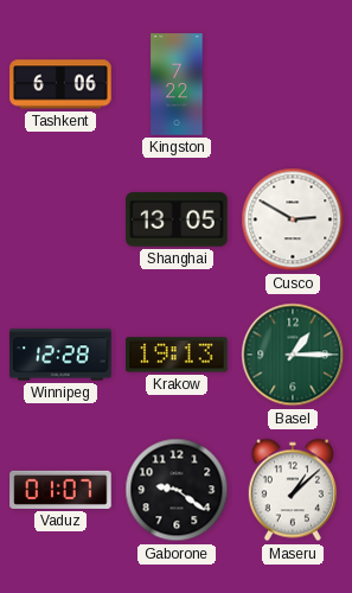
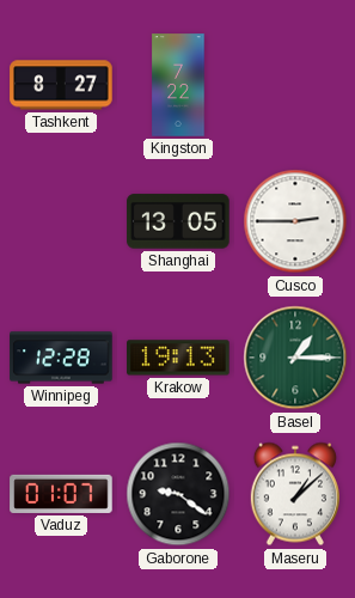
Tashkent: 6:06 -> 8:27 (61, 85)
Cusco: 2:50 -> 2:45 (295, 221)
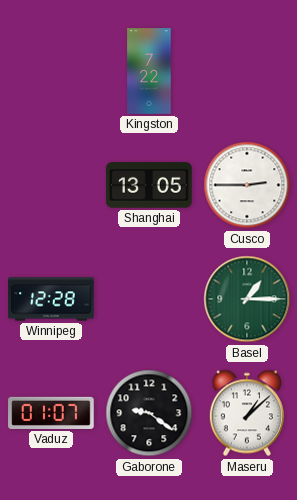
Tashkent: 8:27 -> none (61, 85)
Krakow: 19:13 -> none (178, 358)
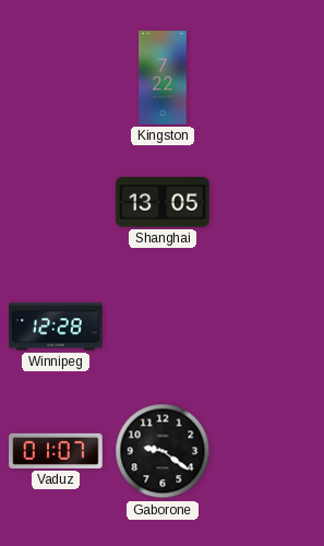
Cusco: 2:45 -> none (247, 185)
Basel: 1:15 -> none (247, 299)
Maseru: 1:08 -> none (247, 413)
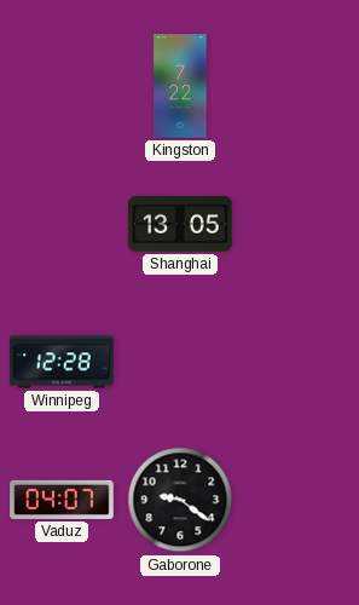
Vaduz: 01:07 -> 04:07 (62, 500)
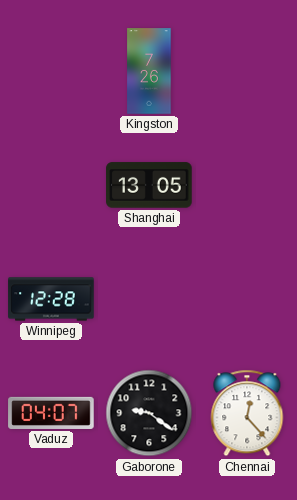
Kingston: 7:22 -> 7:26 (149, 71)
Chennai: none -> 12:23 (247, 413)
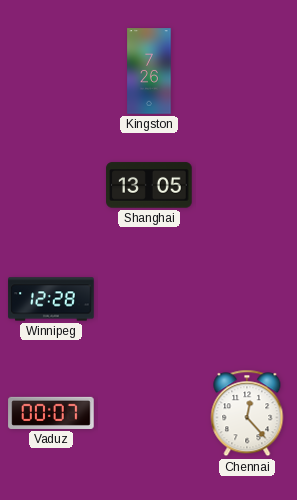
Vaduz: 04:07 -> 00:07 (51, 413)
Gaborone: 9:21 -> none (149, 413)
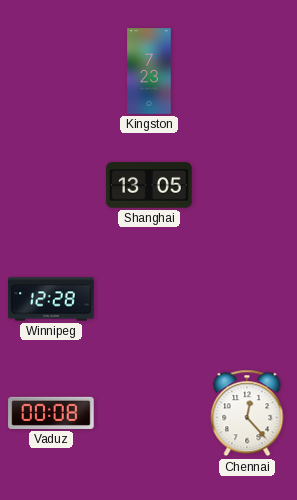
Kingston: 7:26 -> 7:23 (149, 71)
Vaduz: 00:07 -> 00:08 (51, 413)
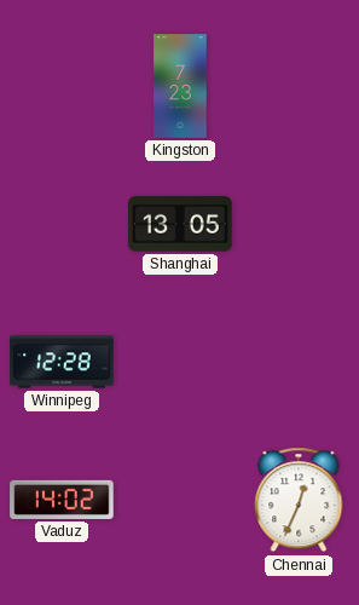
Vaduz: 00:08 -> 14:02 (62, 500)
Chennai: 12:23 -> 12:34 (299, 500)
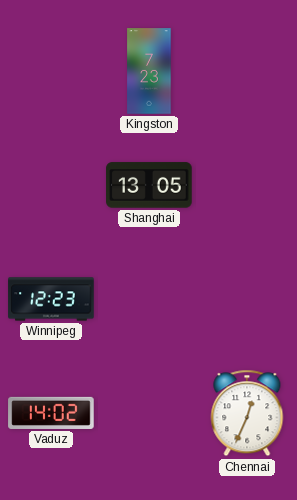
Winnipeg: 12:28 -> 12:23 (51, 299)
